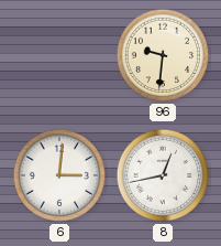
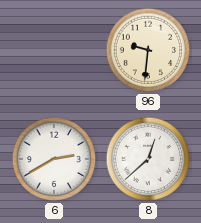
6: 3:01 -> 2:40 (54, 159)
8: 12:43 -> 12:38 (148, 159)
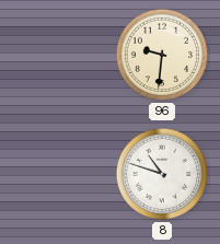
6: 2:40 -> none (54, 159)
8: 12:38 -> 10:48 (162, 174)
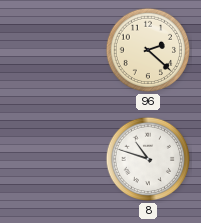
96: 9:31 -> 2:22 (148, 50)
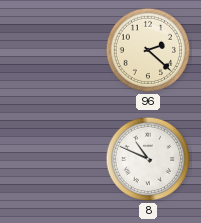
8: 10:48 -> 10:49 (148, 159)
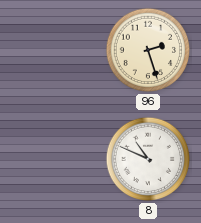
96: 2:22 -> 2:27 (148, 50)
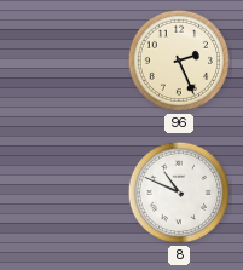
96: 2:27 -> 2:26 (179, 61)
